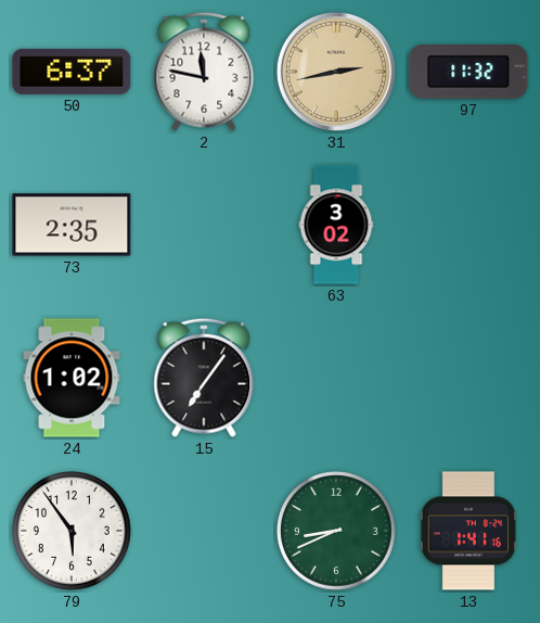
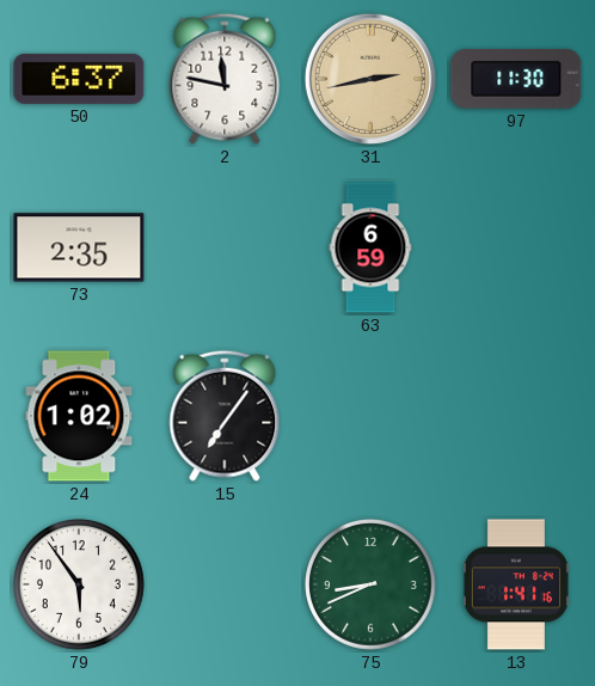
97: 11:32 -> 11:30 (516, 79)
63: 3:02 -> 6:59 (370, 247)
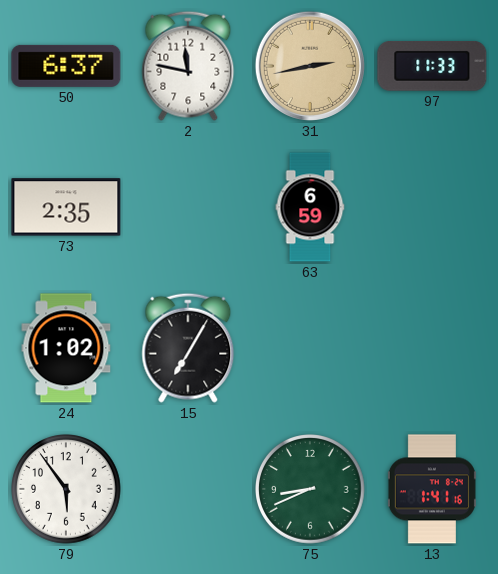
97: 11:30 -> 11:33 (432, 66)
15: 7:06 -> 7:05 (188, 348)
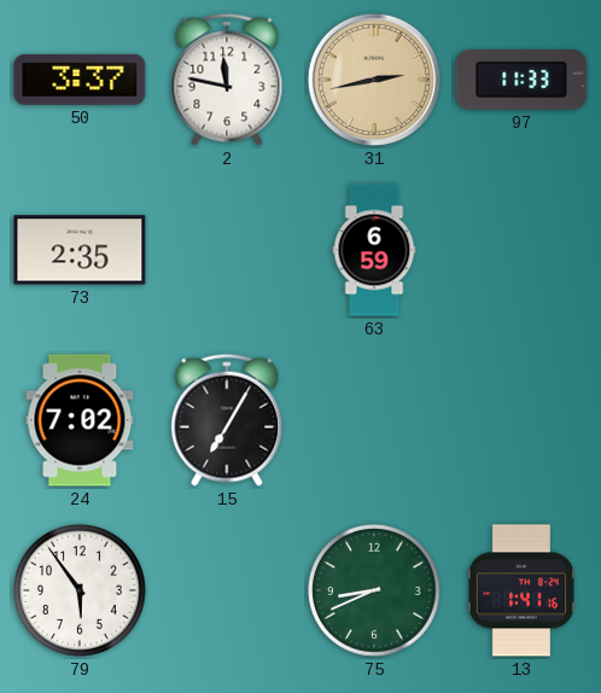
50: 6:37 -> 3:37 (80, 80)
24: 1:02 -> 7:02 (80, 420)
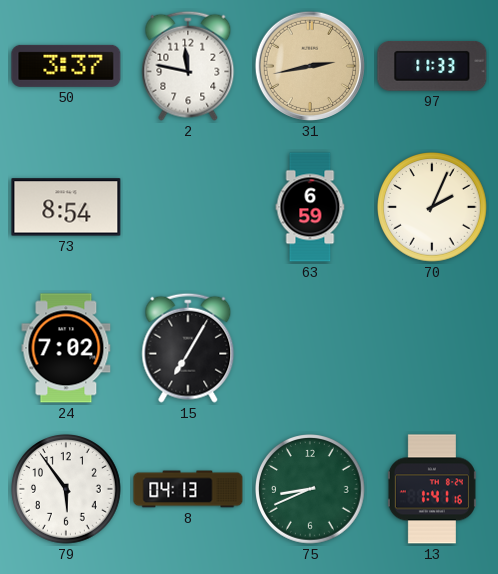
73: 2:35 -> 8:54 (66, 207)
70: none -> 2:04 (433, 208)
8: none -> 04:13 (188, 489)
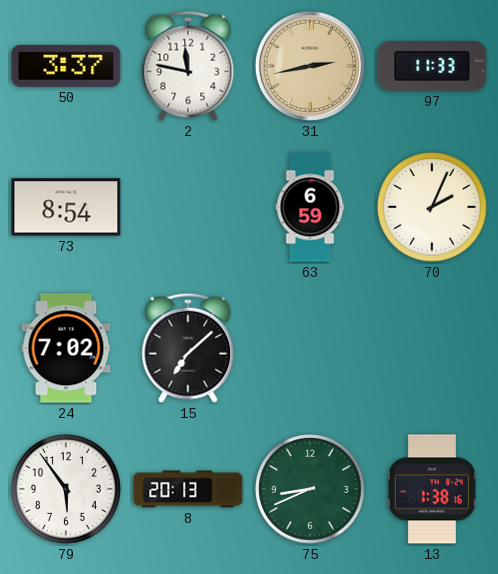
15: 7:05 -> 7:08 (188, 348)
8: 04:13 -> 20:13 (188, 489)
13: 1:41 -> 1:38 (432, 489)
